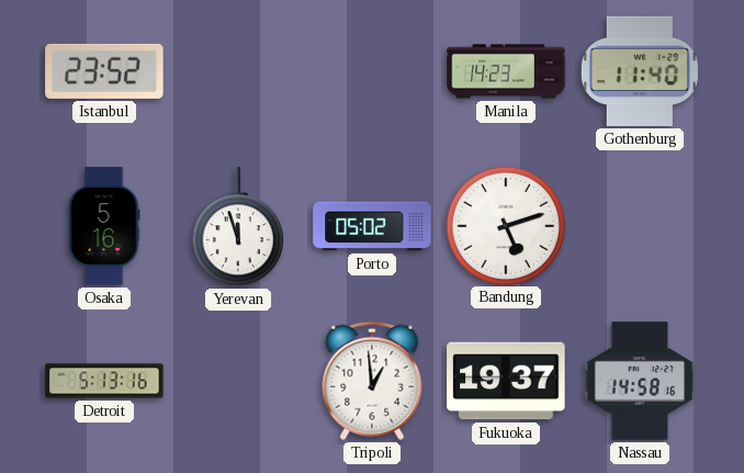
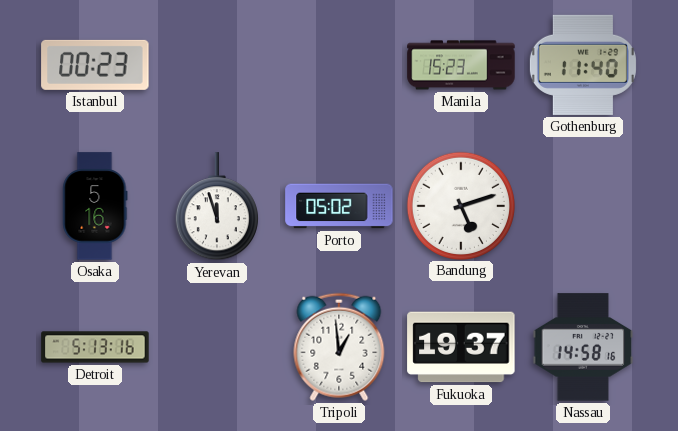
Istanbul: 23:52 -> 00:23 (95, 65)
Manila: 14:23 -> 15:23 (461, 65)
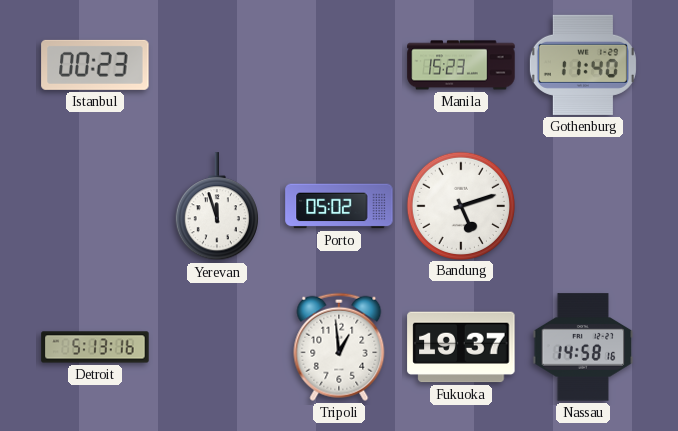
Osaka: 5:16 -> none (95, 206)
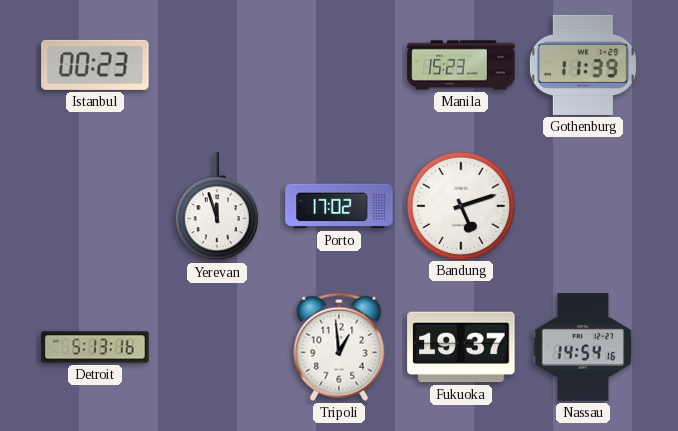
Gothenburg: 11:40 -> 11:39 (583, 65)
Porto: 05:02 -> 17:02 (339, 206)
Nassau: 14:58 -> 14:54 (583, 347)
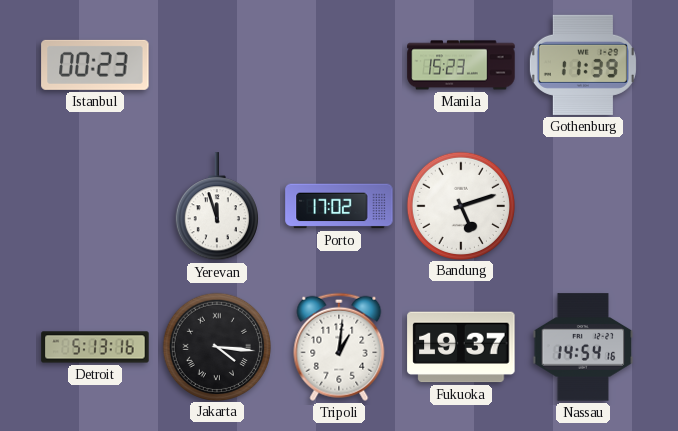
Jakarta: none -> 4:16 (216, 346)
Tripoli: 12:59 -> 1:01 (339, 347)
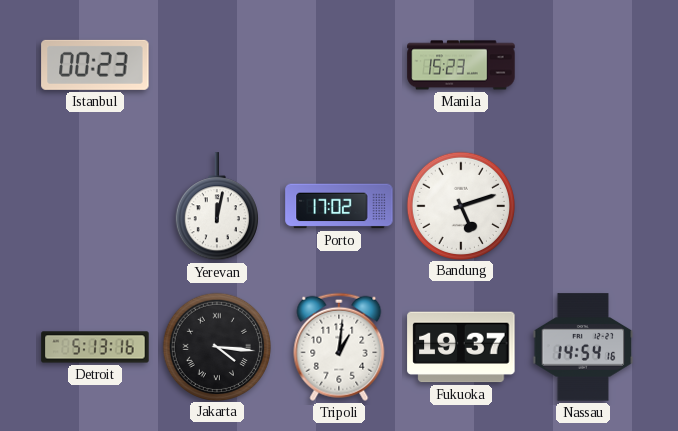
Gothenburg: 11:39 -> none (583, 65)
Yerevan: 11:57 -> 12:02 (217, 207)
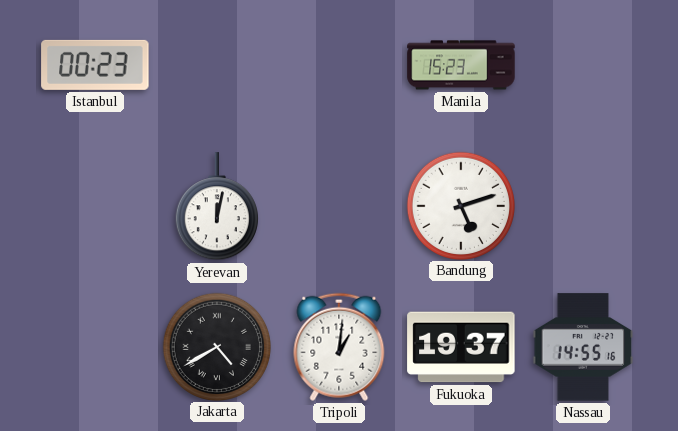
Porto: 17:02 -> none (339, 206)
Detroit: 5:13 -> none (95, 347)
Jakarta: 4:16 -> 4:40 (216, 346)
Nassau: 14:54 -> 14:55 (583, 347)
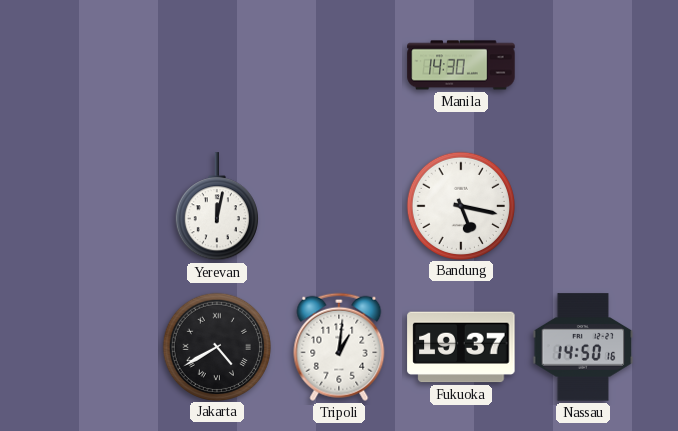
Istanbul: 00:23 -> none (95, 65)
Manila: 15:23 -> 14:30 (461, 65)
Bandung: 5:12 -> 5:17 (460, 205)
Nassau: 14:55 -> 14:50 (583, 347)
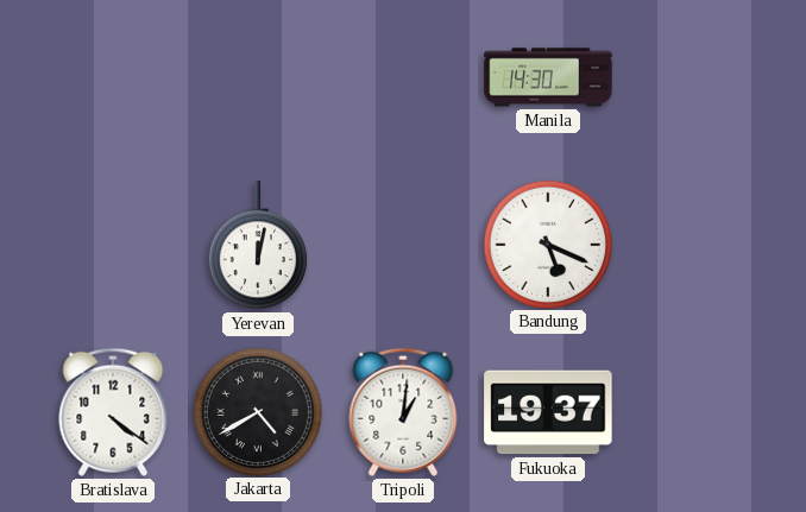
Bandung: 5:17 -> 5:19 (547, 244)
Bratislava: none -> 4:21 (113, 412)
Nassau: 14:50 -> none (583, 347)
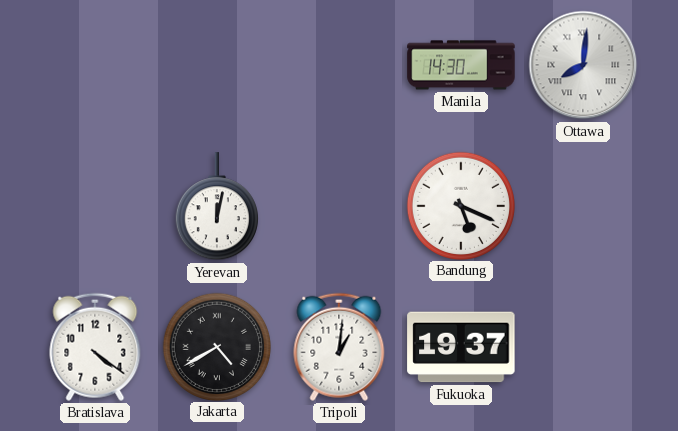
Ottawa: none -> 8:01 (583, 65)
